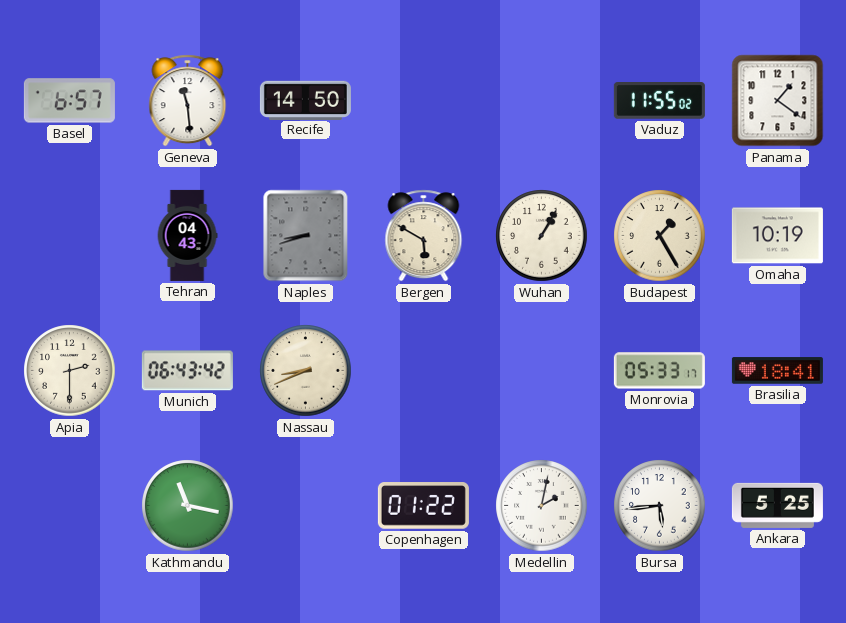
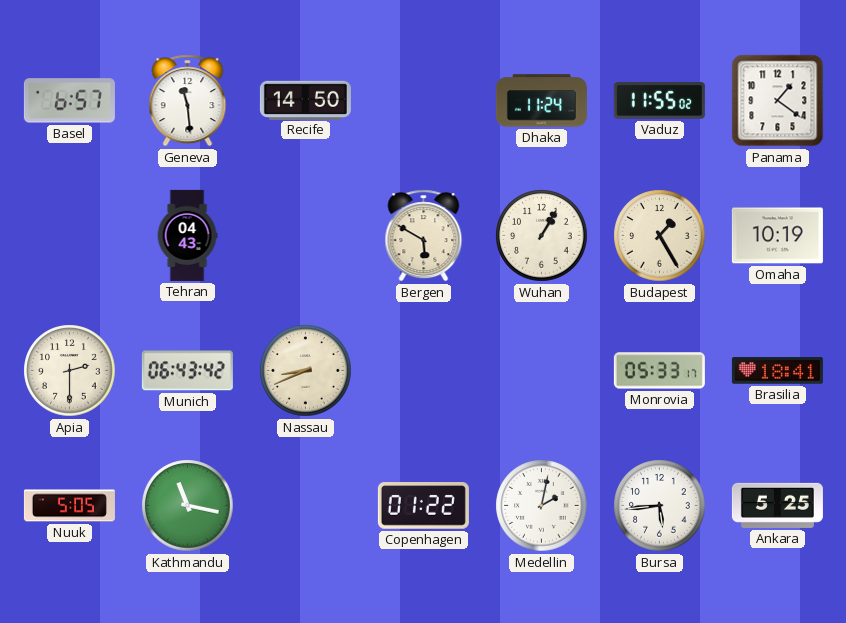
Dhaka: none -> 11:24 (541, 101)
Naples: 8:42 -> none (306, 236)
Nuuk: none -> 5:05 (69, 506)
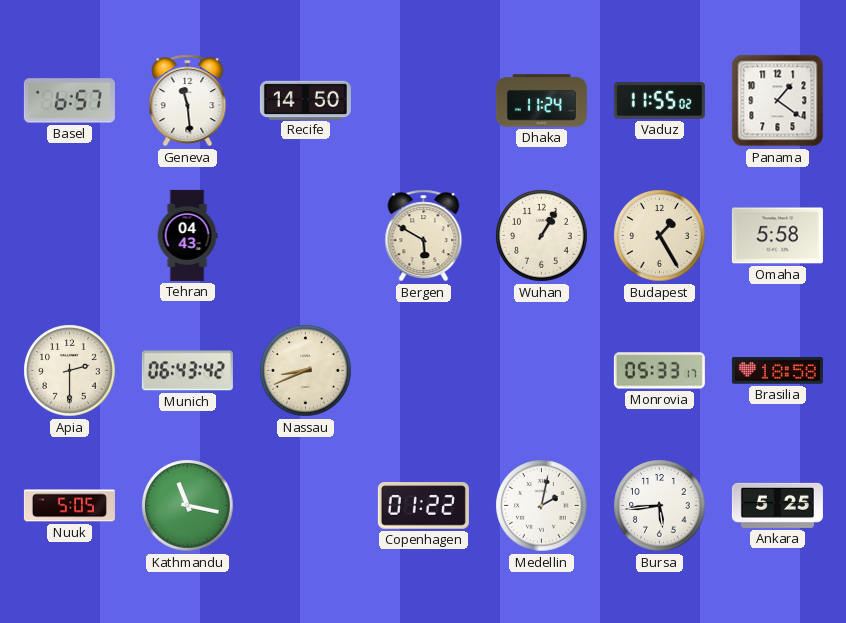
Omaha: 10:19 -> 5:58 (777, 236)
Brasilia: 18:41 -> 18:58 (777, 371)
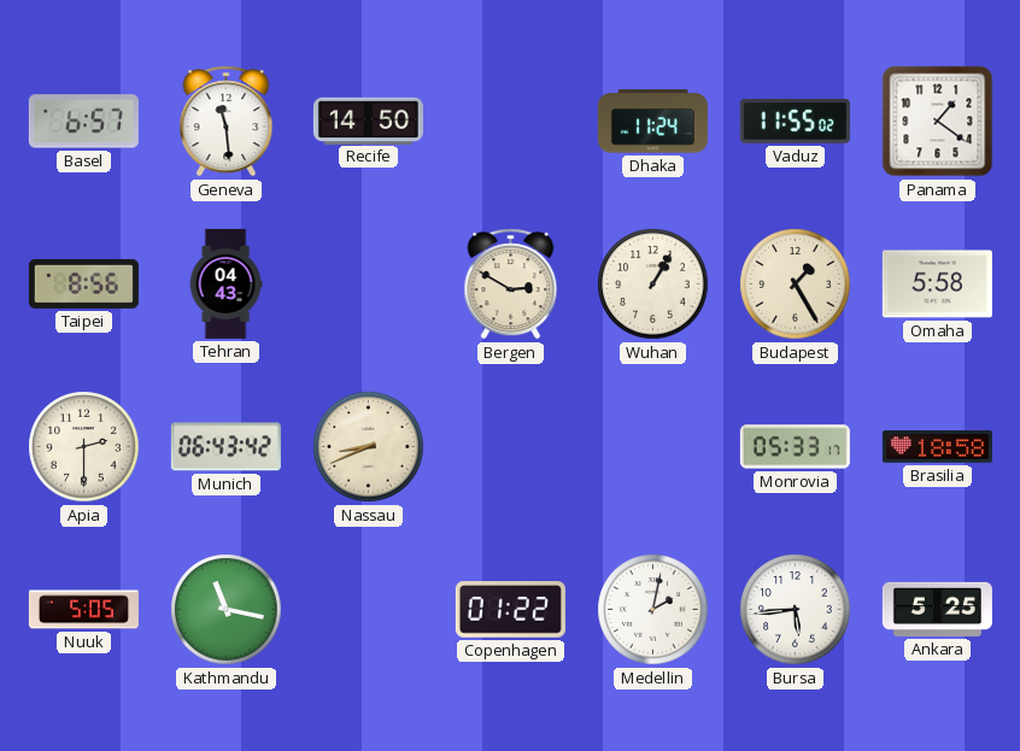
Taipei: none -> 8:56 (83, 283)
Bergen: 5:50 -> 2:50 (511, 284)
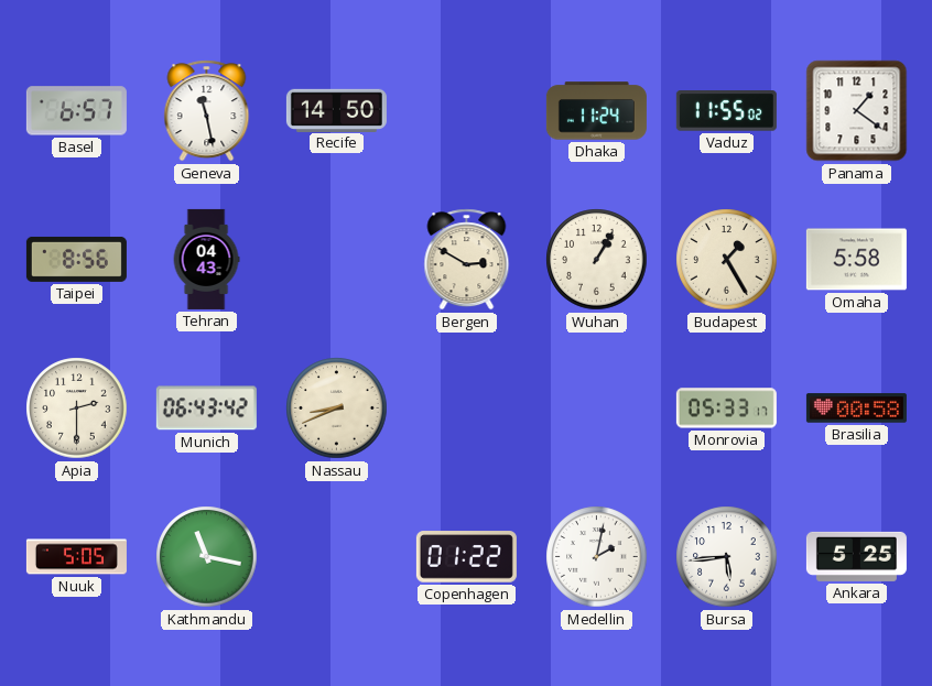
Geneva: 11:29 -> 11:28 (207, 111)
Brasilia: 18:58 -> 00:58 (856, 409)
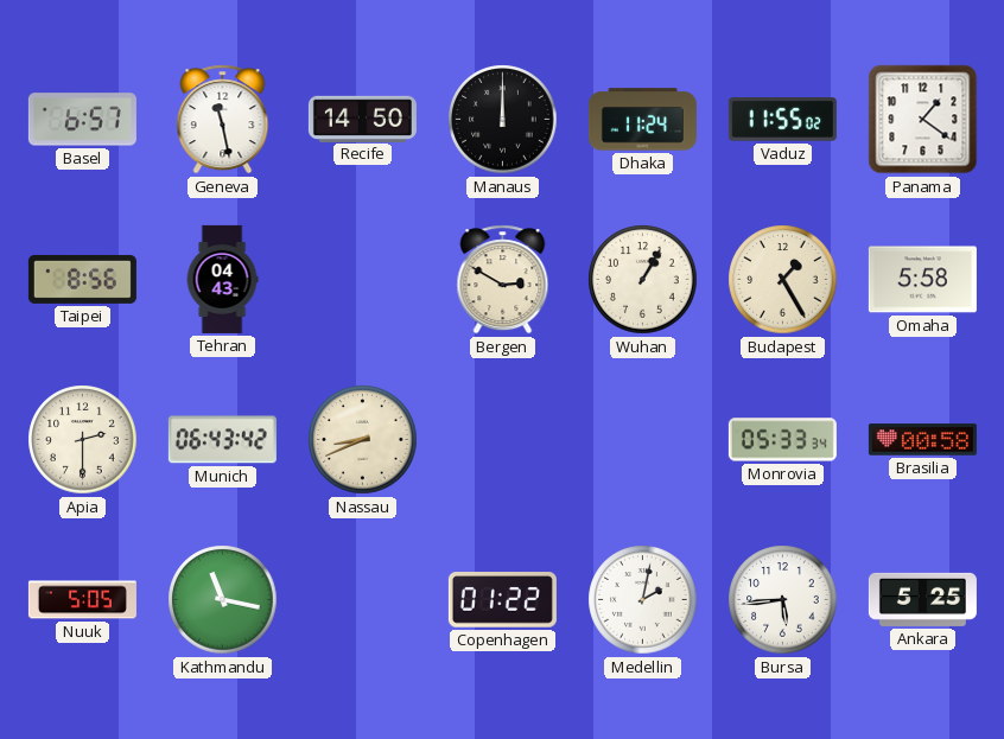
Manaus: none -> 12:00 (503, 120)
Monrovia: 05:33:17 -> 05:33:34 (782, 440)
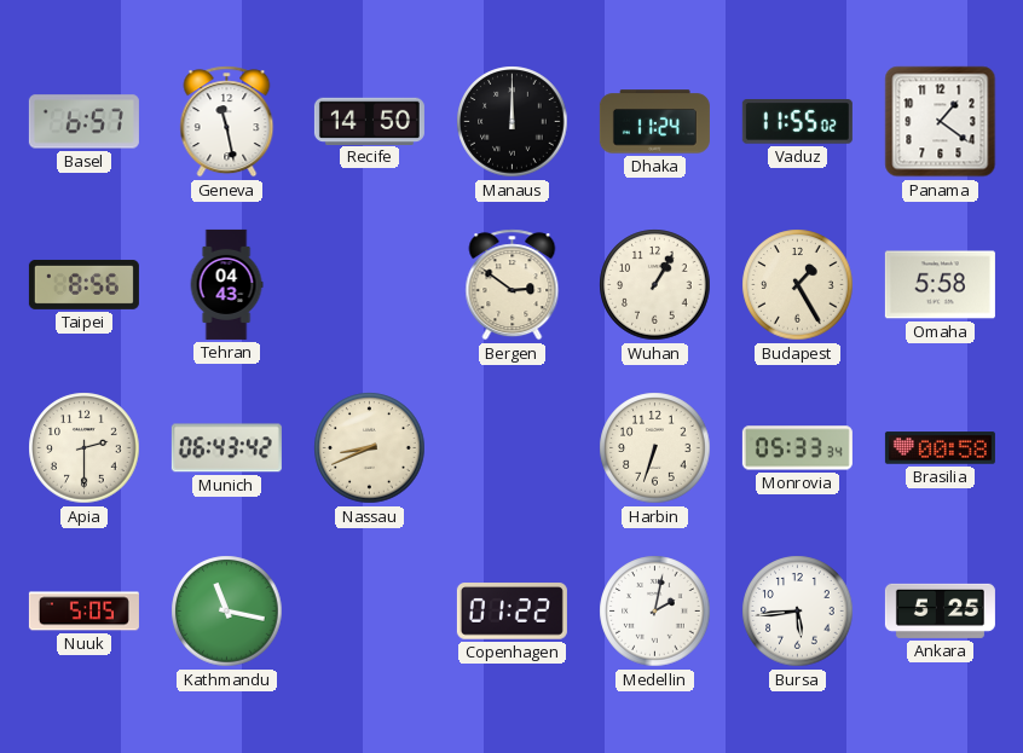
Bergen: 2:50 -> 2:51 (513, 285)
Harbin: none -> 6:33 (655, 448)
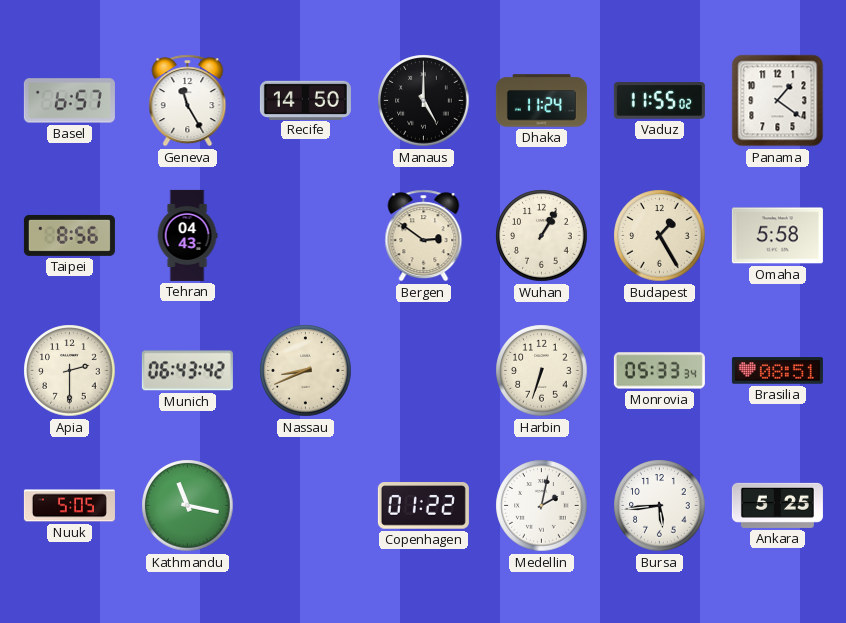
Geneva: 11:28 -> 11:25 (188, 101)
Manaus: 12:00 -> 5:00 (424, 101)
Brasilia: 00:58 -> 08:51 (777, 371)
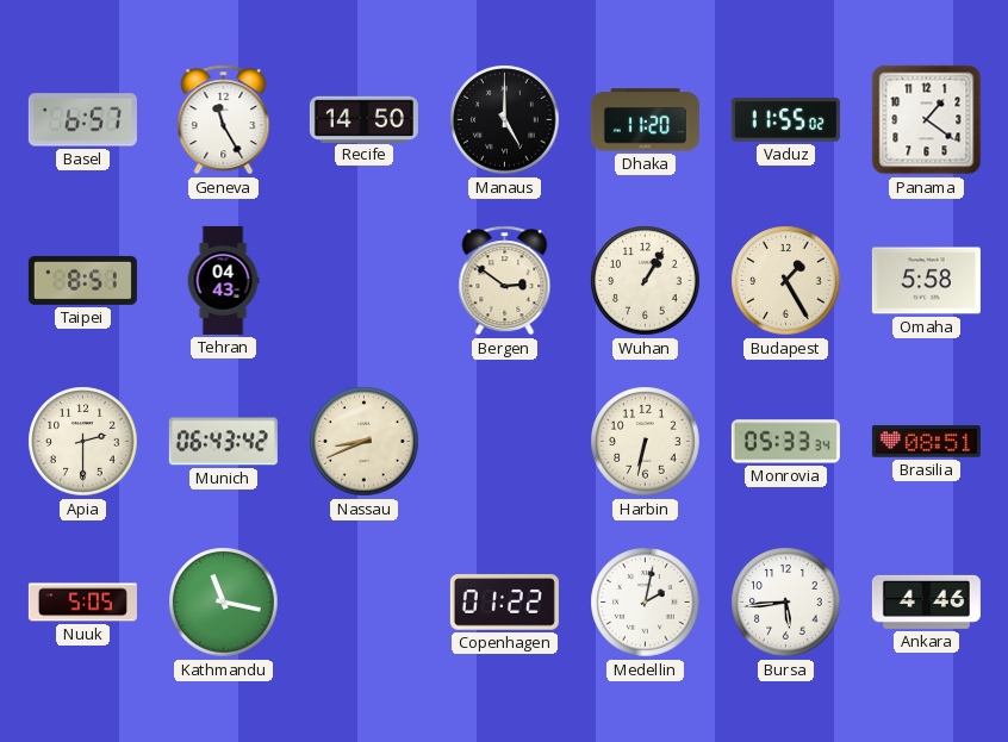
Dhaka: 11:24 -> 11:20 (645, 120)
Taipei: 8:56 -> 8:51 (82, 280)
Harbin: 6:33 -> 6:32 (646, 442)
Ankara: 5:25 -> 4:46 (926, 601)
